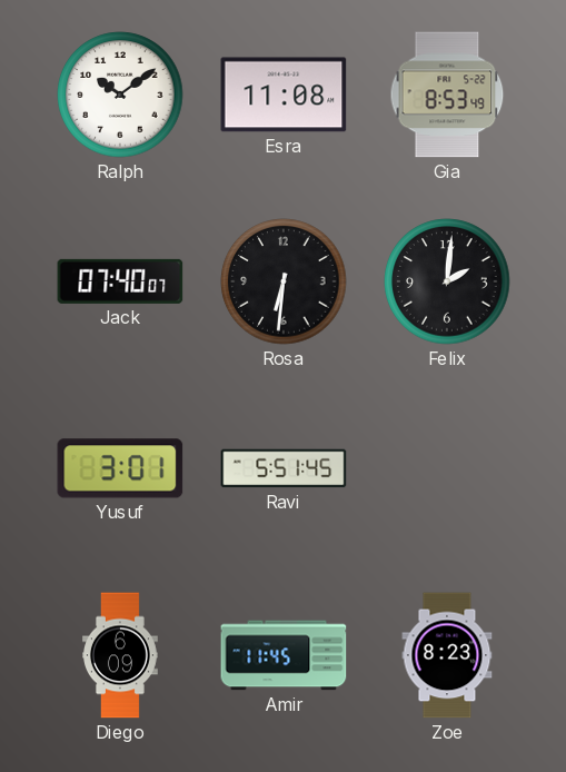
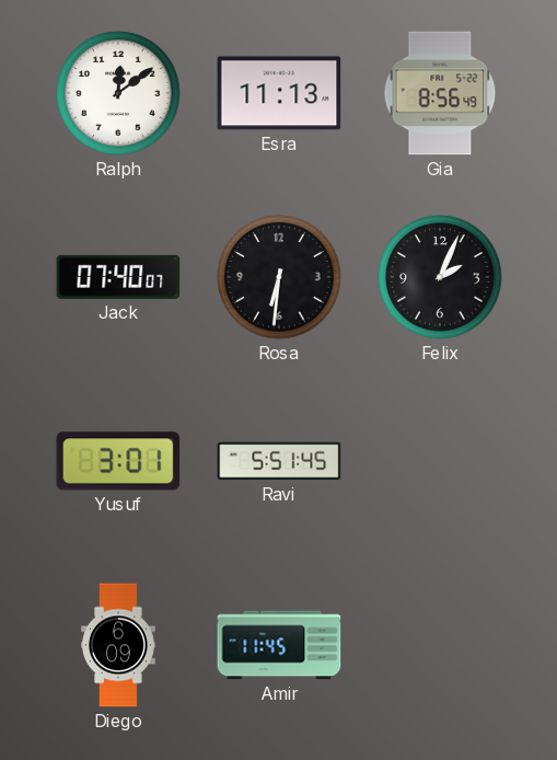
Ralph: 10:09 -> 12:09 (118, 93)
Esra: 11:08 -> 11:13 (279, 93)
Gia: 8:53 -> 8:56 (440, 93)
Felix: 2:01 -> 2:04 (440, 277)
Zoe: 8:23 -> none (447, 655)
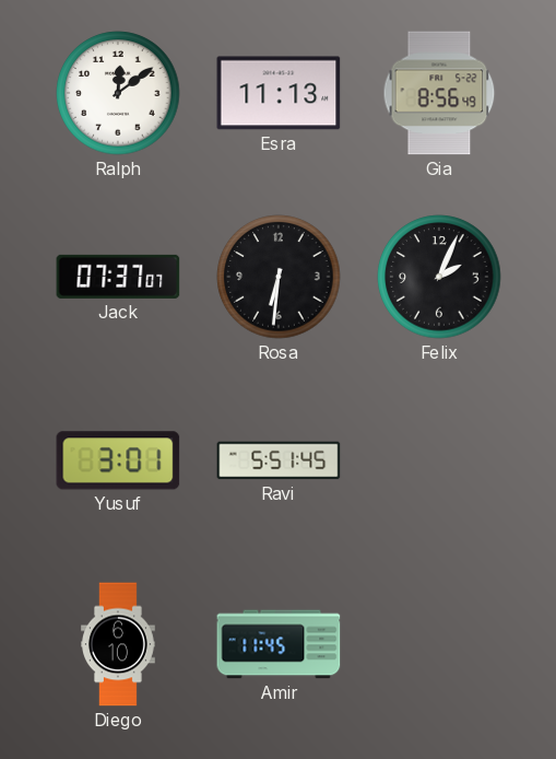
Jack: 07:40 -> 07:37 (118, 277)
Diego: 6:09 -> 6:10 (119, 644)
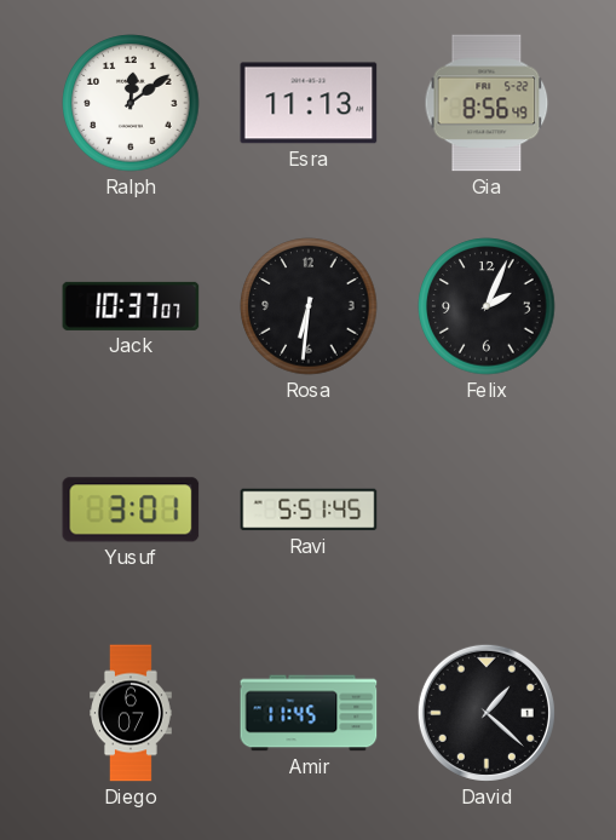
Jack: 07:37 -> 10:37 (131, 306)
Diego: 6:10 -> 6:07 (132, 713)
David: none -> 1:22 (487, 713)
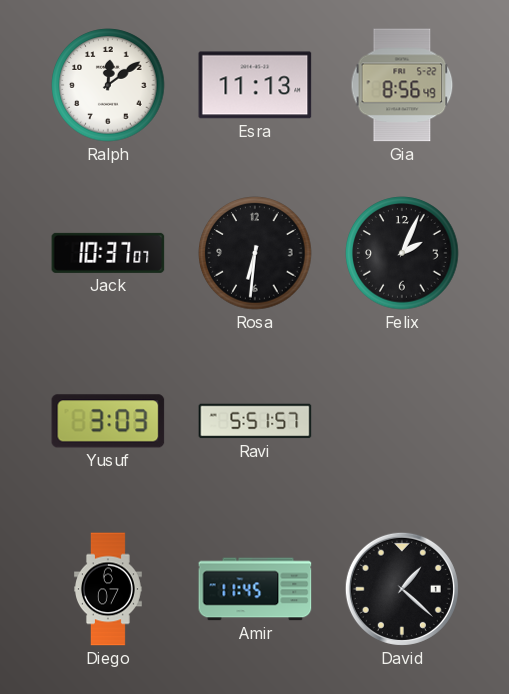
Yusuf: 3:01 -> 3:03 (108, 421)
Ravi: 5:51:45 -> 5:51:57 (255, 421)
